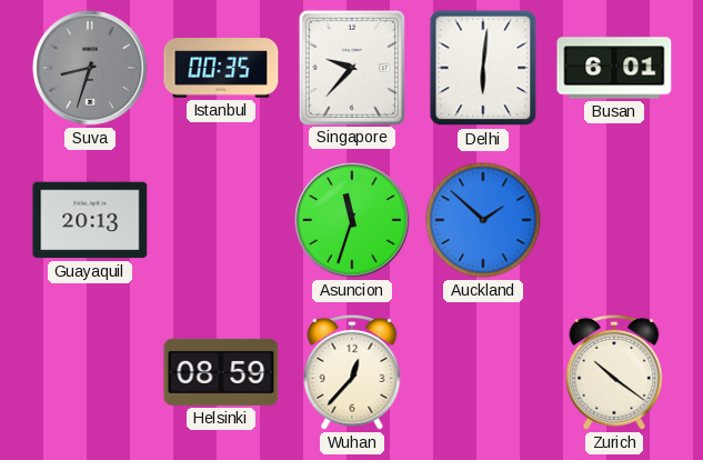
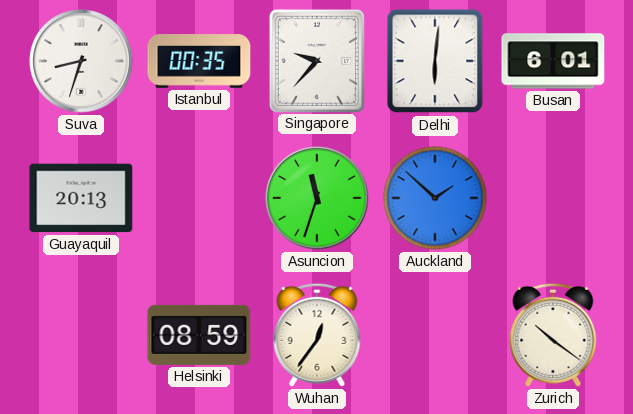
Suva dial: grey -> white (81, 61)
Wuhan: 12:37 -> 12:36 (317, 335)
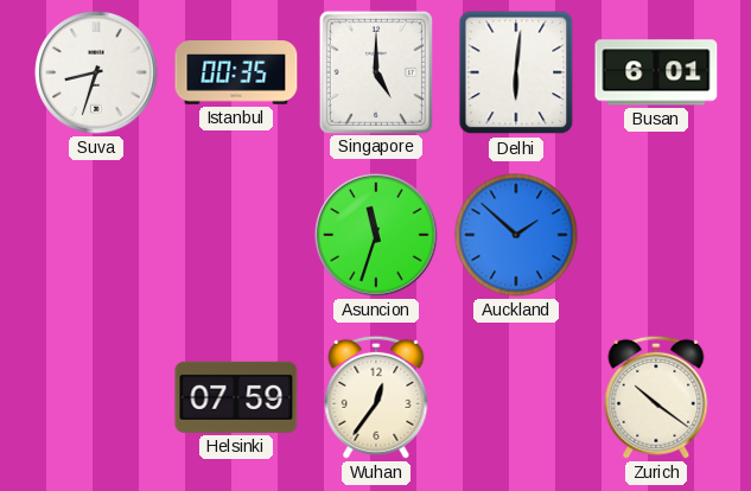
Singapore: 9:37 -> 5:00 (376, 71)
Guayaquil: 20:13 -> none (81, 198)
Helsinki: 08:59 -> 07:59 (236, 397)
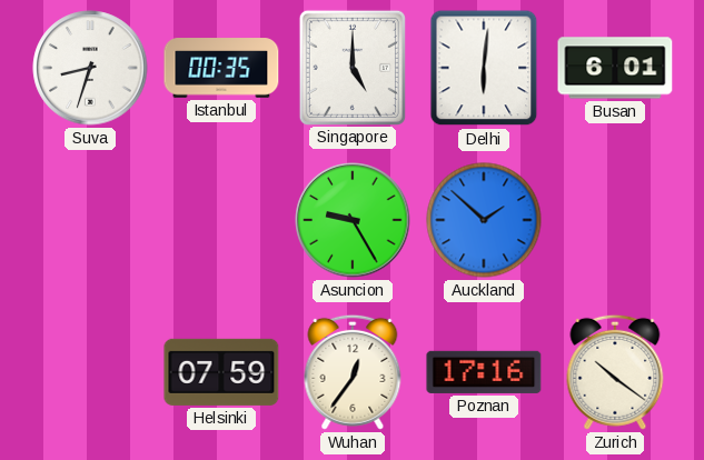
Asuncion: 11:33 -> 9:25 (353, 220)
Poznan: none -> 17:16 (484, 372)
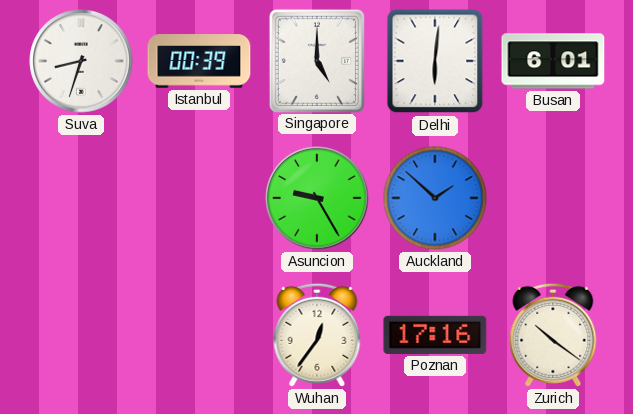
Istanbul: 00:35 -> 00:39 (199, 61)
Helsinki: 07:59 -> none (221, 372)
